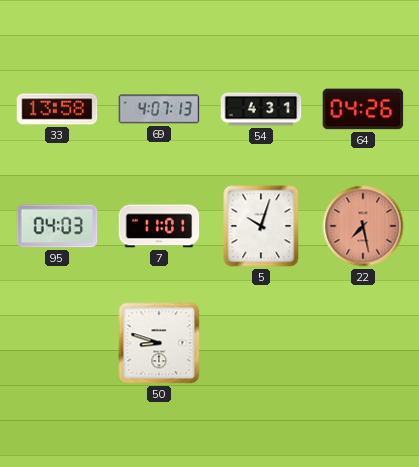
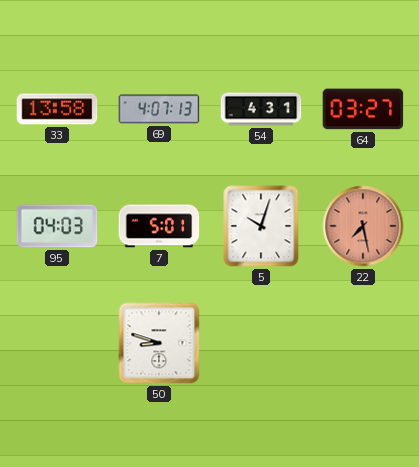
64: 04:26 -> 03:27 (363, 109)
7: 11:01 -> 5:01 (159, 226)
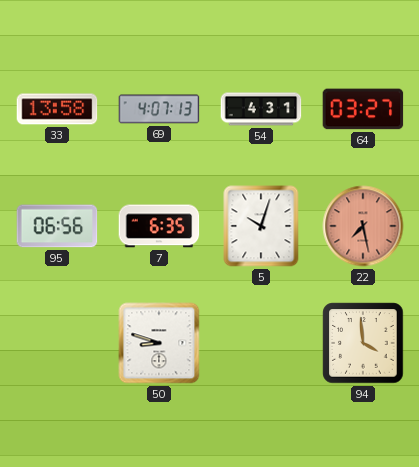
95: 04:03 -> 06:56 (57, 226)
7: 5:01 -> 6:35 (159, 226)
94: none -> 3:59 (363, 343)
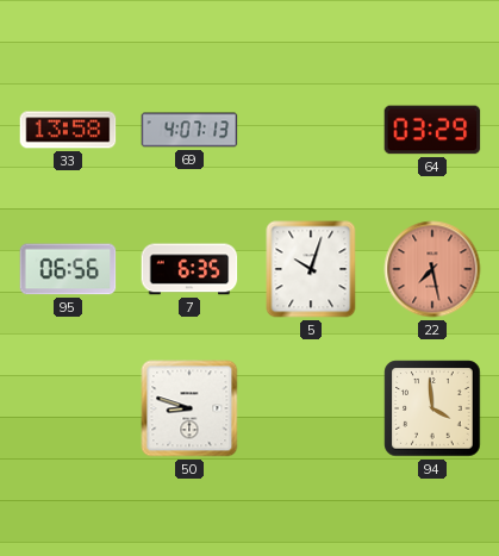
54: 4:31 -> none (261, 109)
64: 03:27 -> 03:29 (432, 130)
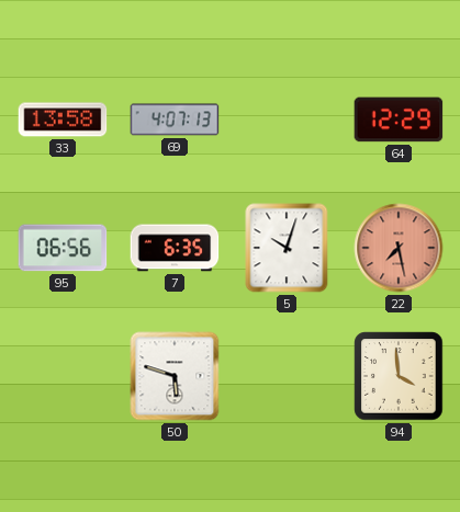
64: 03:29 -> 12:29 (399, 120)
50: 8:48 -> 5:48 (175, 376)
